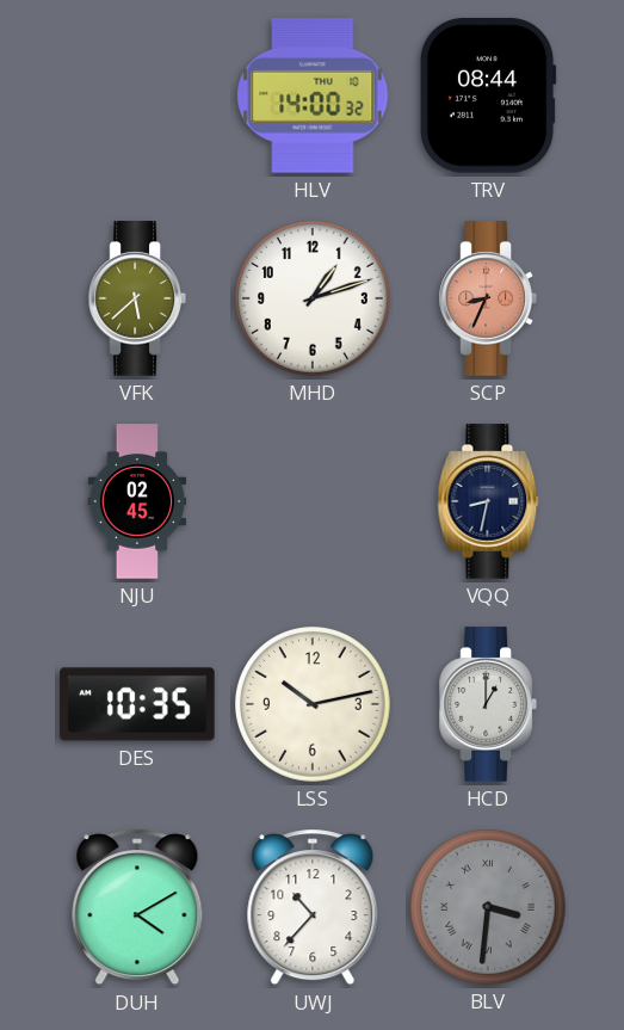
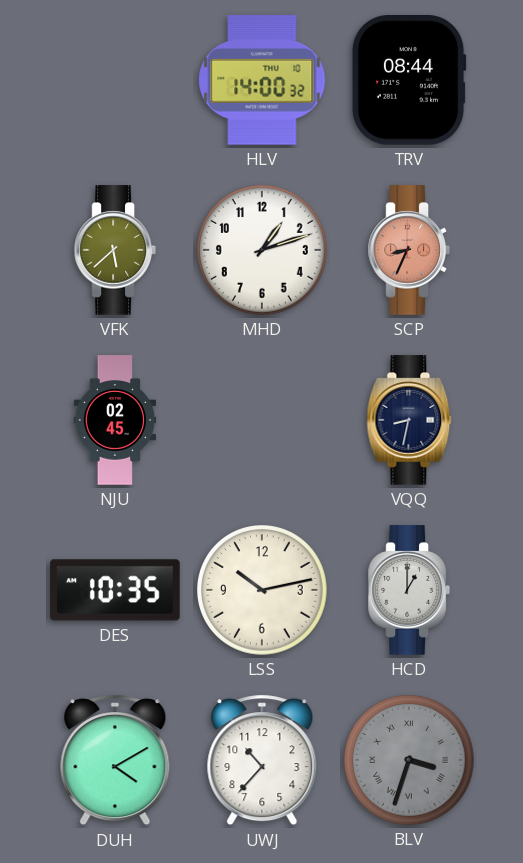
BLV: 3:31 -> 3:33 (410, 761)
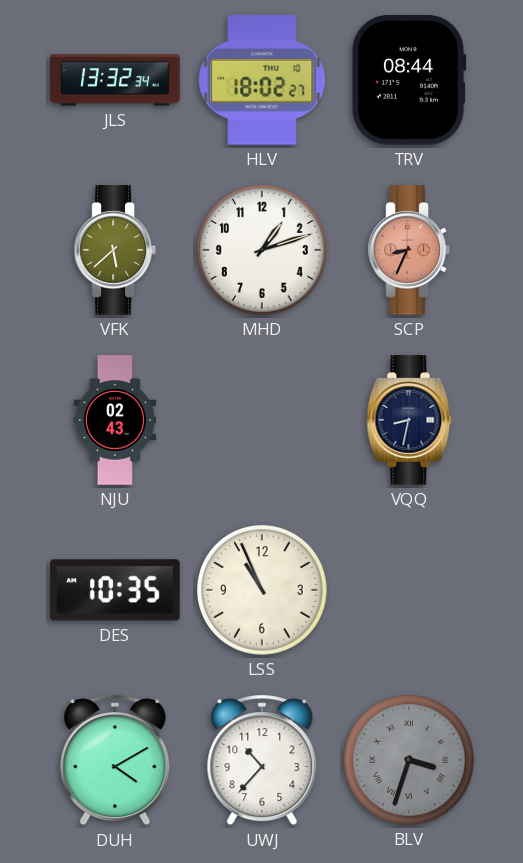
JLS: none -> 13:32 (115, 80)
HLV: 14:00 -> 18:02 (262, 81)
NJU: 02:45 -> 02:43 (115, 420)
LSS: 10:13 -> 10:56 (263, 591)
HCD: 1:00 -> none (409, 590)
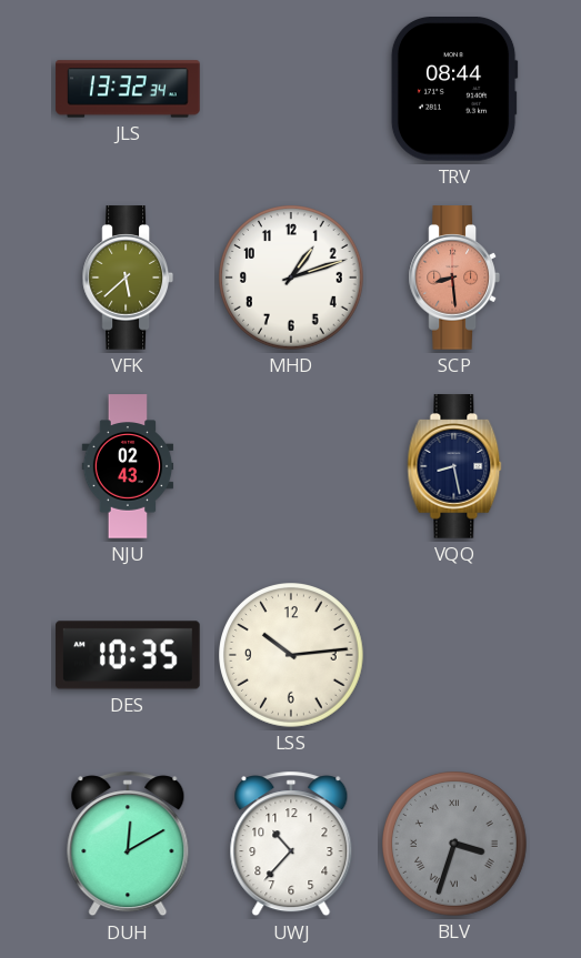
HLV: 18:02 -> none (262, 81)
SCP: 8:34 -> 8:29 (454, 278)
VQQ: 8:32 -> 8:28 (454, 466)
LSS: 10:56 -> 10:14 (292, 656)
DUH: 4:10 -> 12:10 (128, 844)
